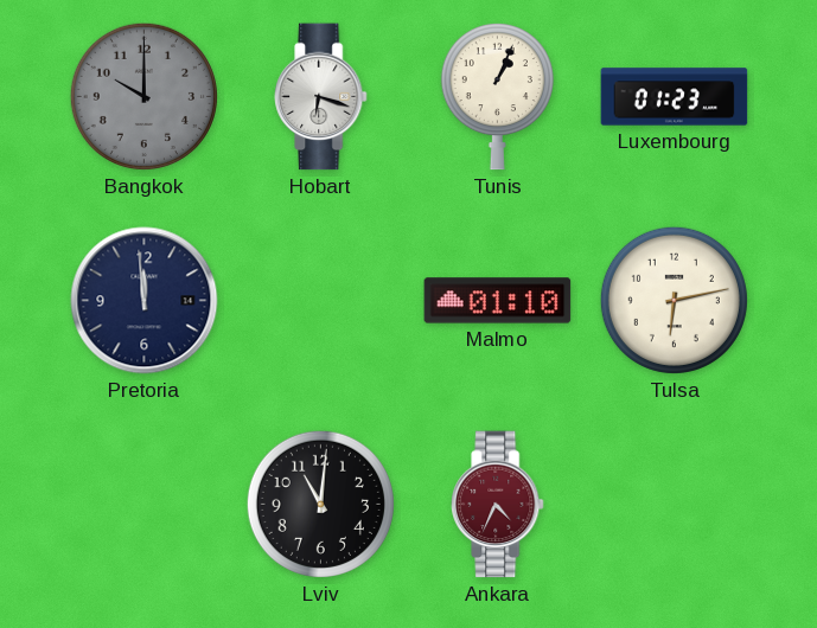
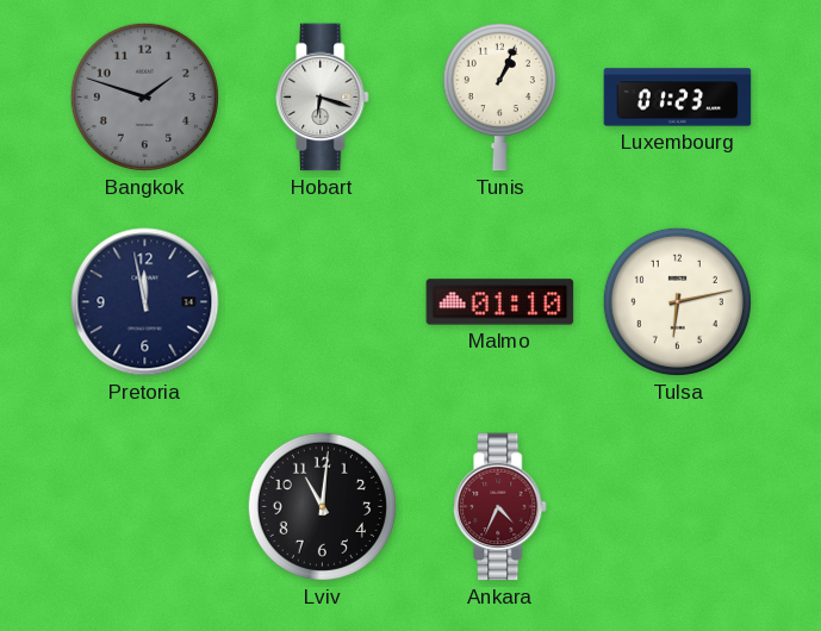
Bangkok: 10:00 -> 1:48 (144, 96)
Pretoria: 11:59 -> 11:58 (145, 302)
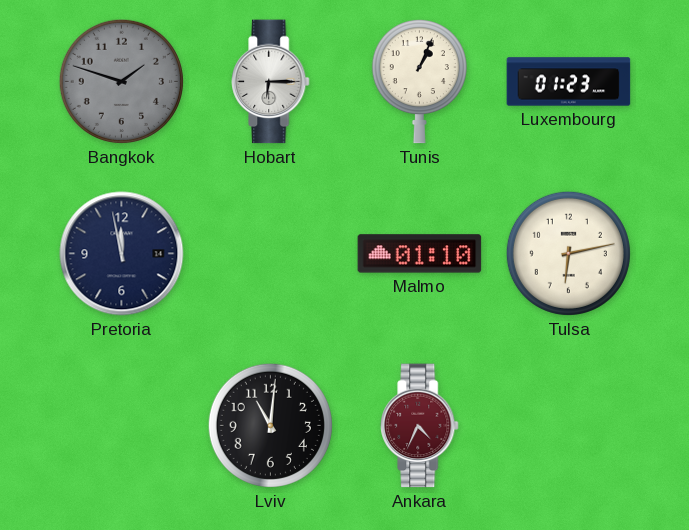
Hobart: 6:18 -> 6:15 (271, 82)
